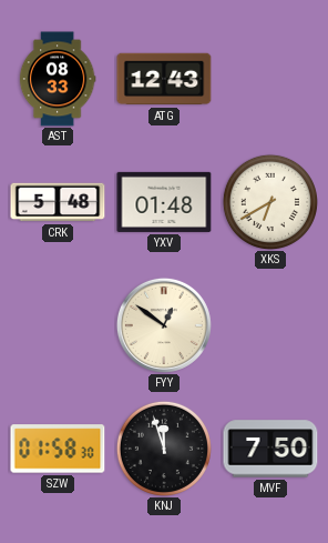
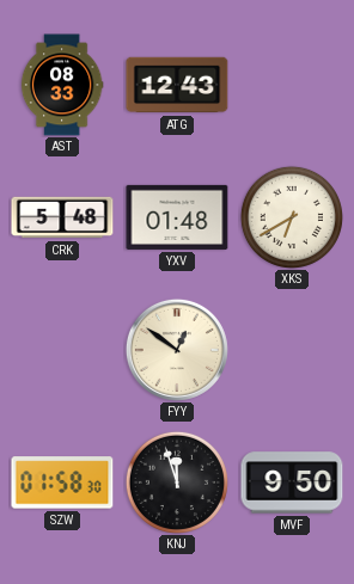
MVF: 7:50 -> 9:50 (292, 482)
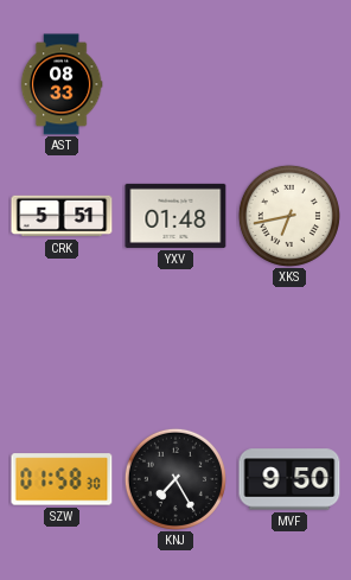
ATG: 12:43 -> none (177, 85)
CRK: 5:48 -> 5:51 (62, 216)
XKS: 6:40 -> 6:43 (289, 216)
FYY: 12:51 -> none (177, 350)
KNJ: 11:57 -> 7:25 (175, 479)
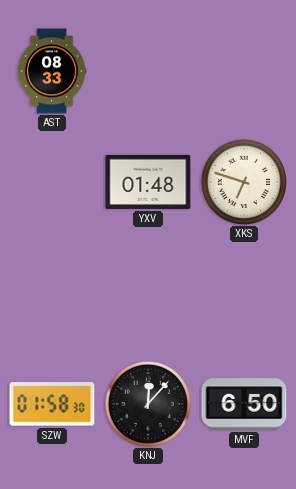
CRK: 5:51 -> none (62, 216)
XKS: 6:43 -> 6:48 (244, 182)
KNJ: 7:25 -> 12:07 (148, 404)
MVF: 9:50 -> 6:50 (244, 404)
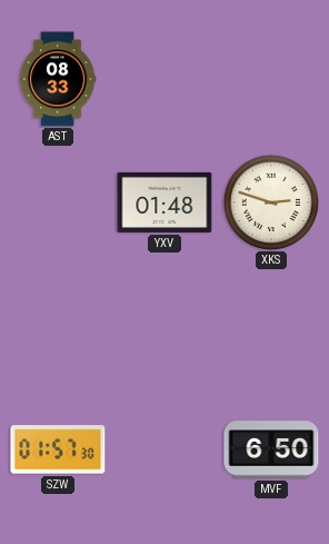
XKS: 6:48 -> 2:48 (271, 202)
SZW: 01:58 -> 01:57 (58, 449)
KNJ: 12:07 -> none (148, 404)
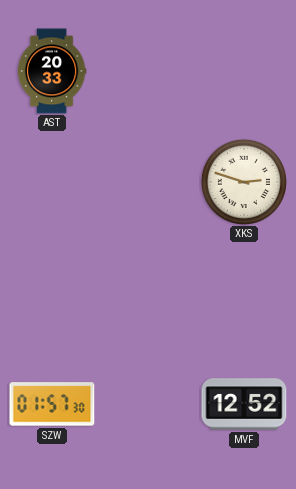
AST: 08:33 -> 20:33 (52, 71)
YXV: 01:48 -> none (164, 202)
MVF: 6:50 -> 12:52 (244, 404)
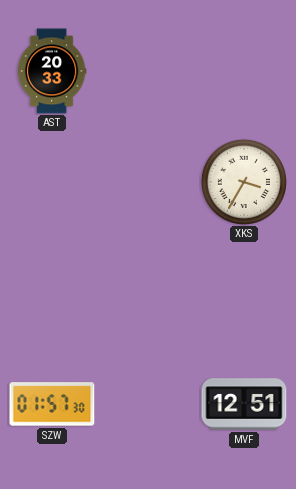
XKS: 2:48 -> 3:35 (244, 182)
MVF: 12:52 -> 12:51 (244, 404)
